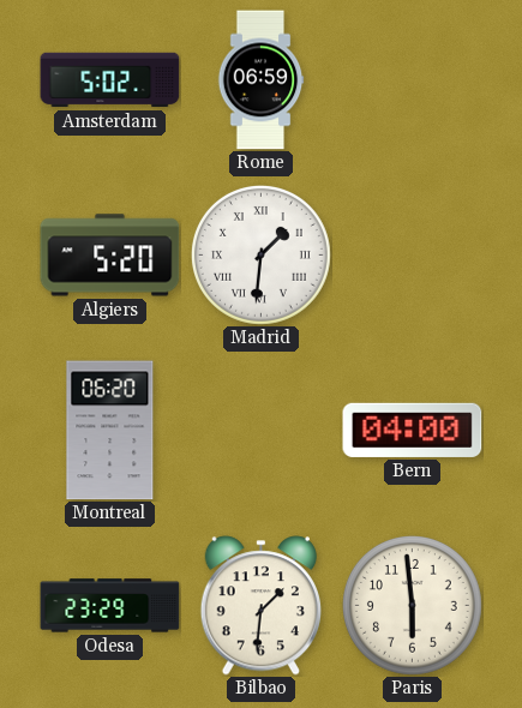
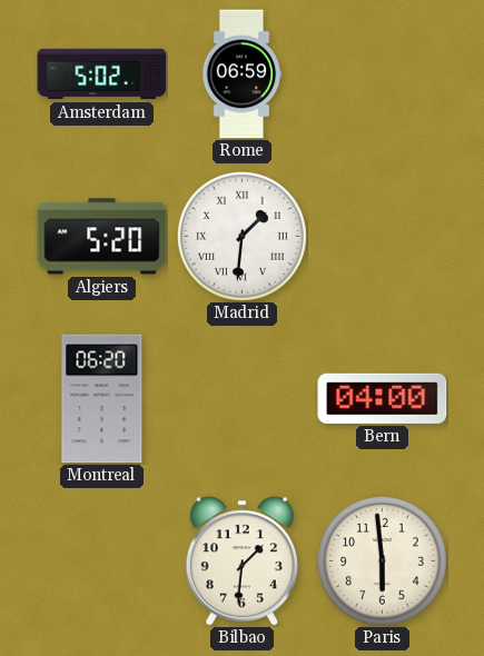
Odesa: 23:29 -> none (110, 606)
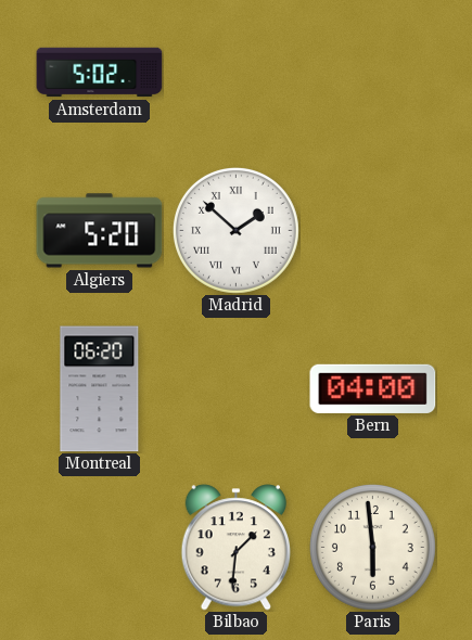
Rome: 06:59 -> none (241, 74)
Madrid: 1:31 -> 1:52 (235, 230)
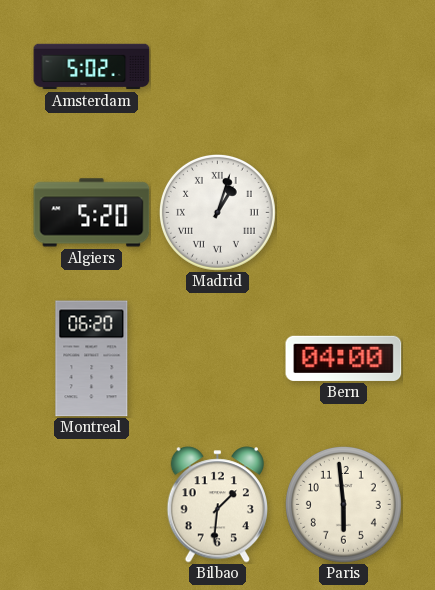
Madrid: 1:52 -> 1:03 (217, 212)
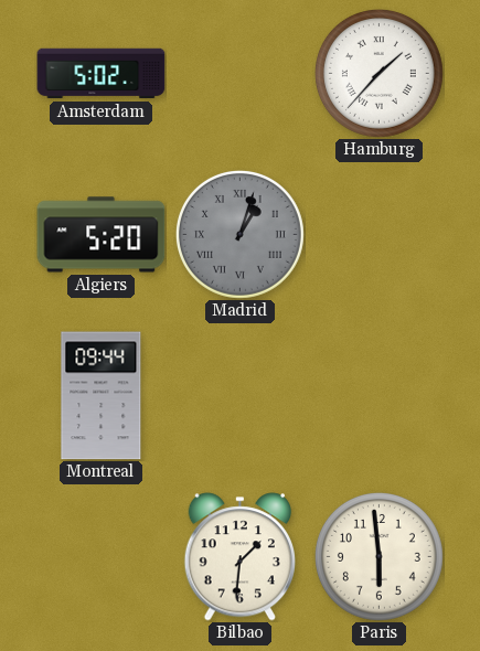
Hamburg: none -> 1:37 (378, 73)
Madrid dial: white -> grey (239, 234)
Montreal: 06:20 -> 09:44 (102, 396)
Bern: 04:00 -> none (344, 358)
